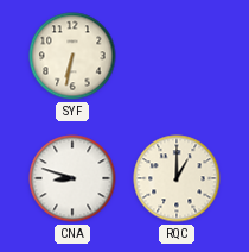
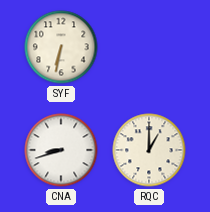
CNA: 8:48 -> 8:42 (61, 150)
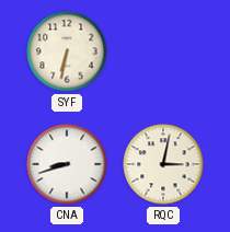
RQC: 1:00 -> 3:02 (163, 164)
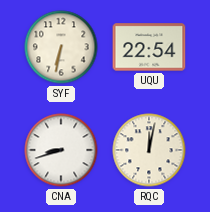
UQU: none -> 22:54 (149, 47)
RQC: 3:02 -> 12:02 (149, 150)
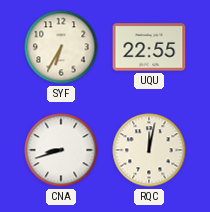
SYF: 6:32 -> 6:35 (61, 47)
UQU: 22:54 -> 22:55 (149, 47)
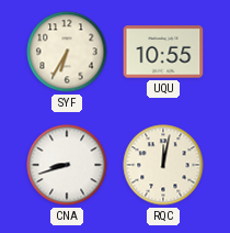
UQU: 22:55 -> 10:55 (163, 52)
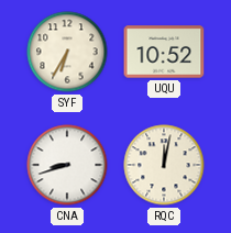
UQU: 10:55 -> 10:52 (164, 52)
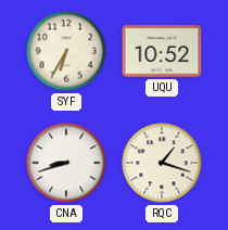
RQC: 12:02 -> 1:18 (162, 163)
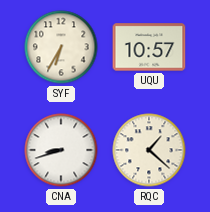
UQU: 10:52 -> 10:57 (149, 47)
RQC: 1:18 -> 1:22 (149, 150)
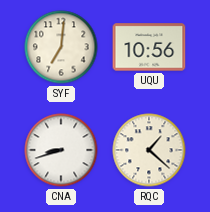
SYF: 6:35 -> 7:01 (61, 47)
UQU: 10:57 -> 10:56 (149, 47)
